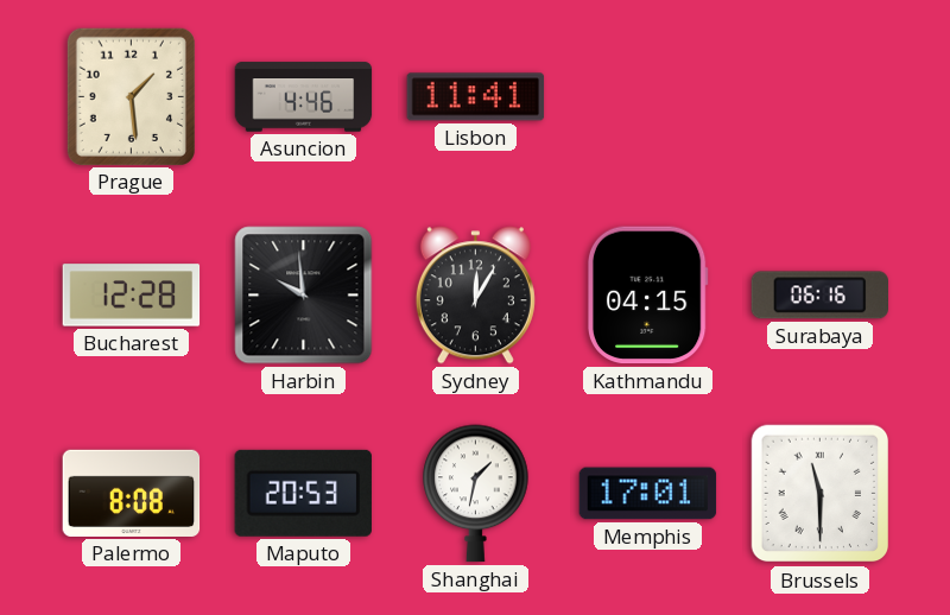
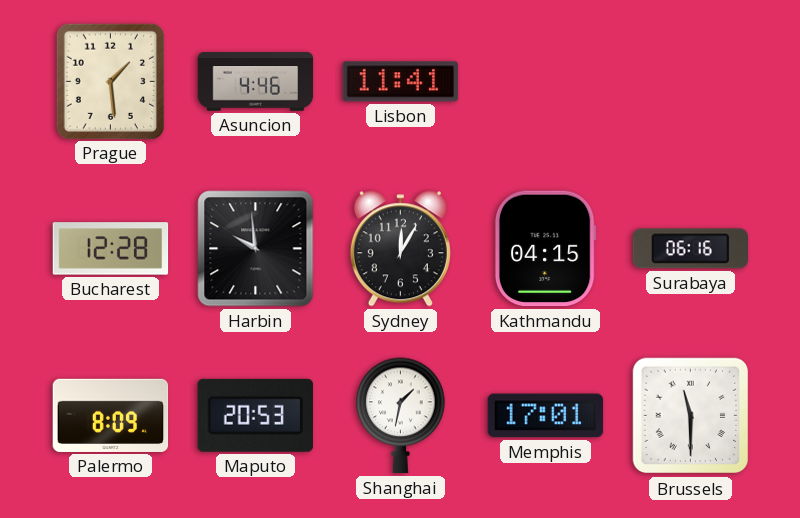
Palermo: 8:08 -> 8:09 (111, 415)
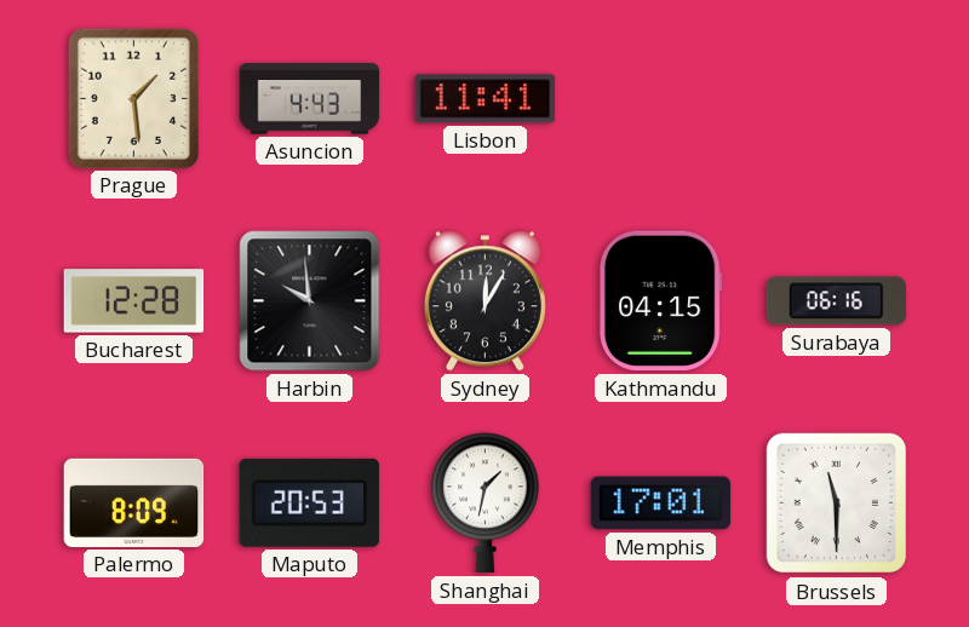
Asuncion: 4:46 -> 4:43 (310, 99)
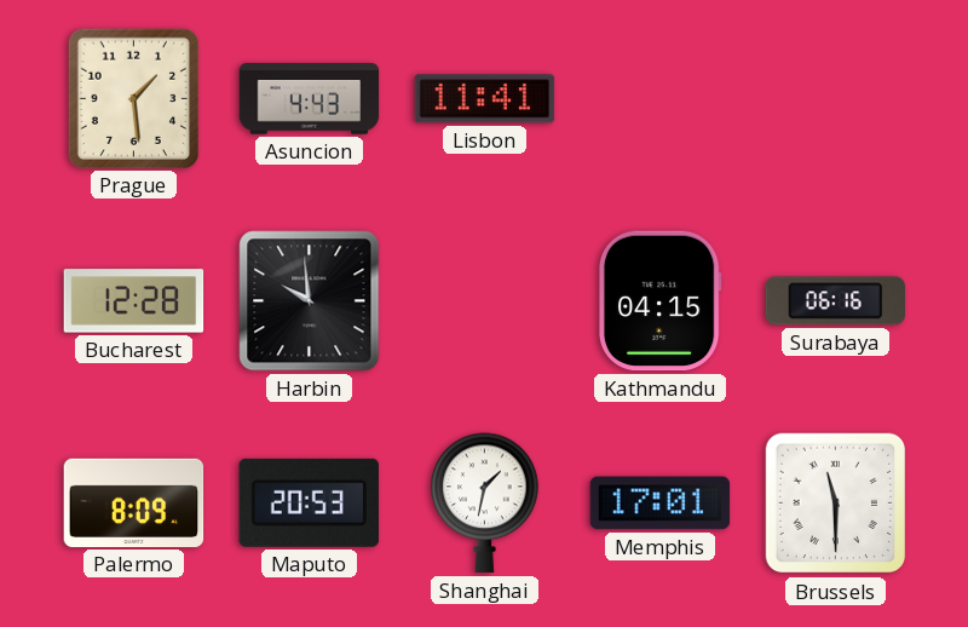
Sydney: 12:05 -> none (484, 301)
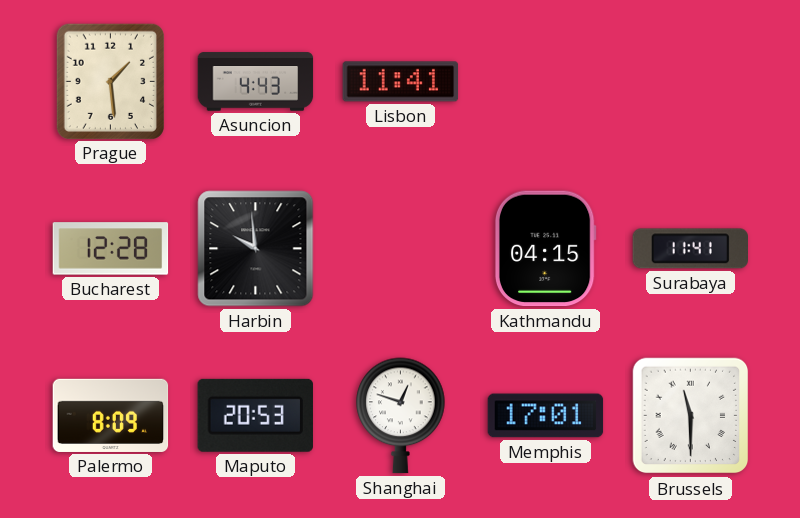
Surabaya: 06:16 -> 11:41 (690, 249)
Shanghai: 1:32 -> 12:48 (401, 416)
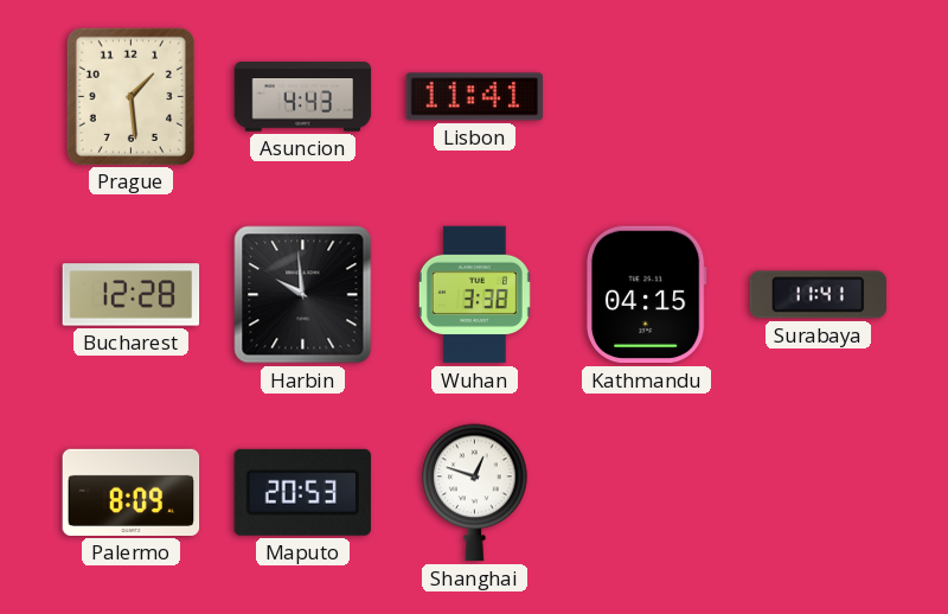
Wuhan: none -> 3:38 (474, 295)
Memphis: 17:01 -> none (546, 416)
Brussels: 11:30 -> none (691, 416)
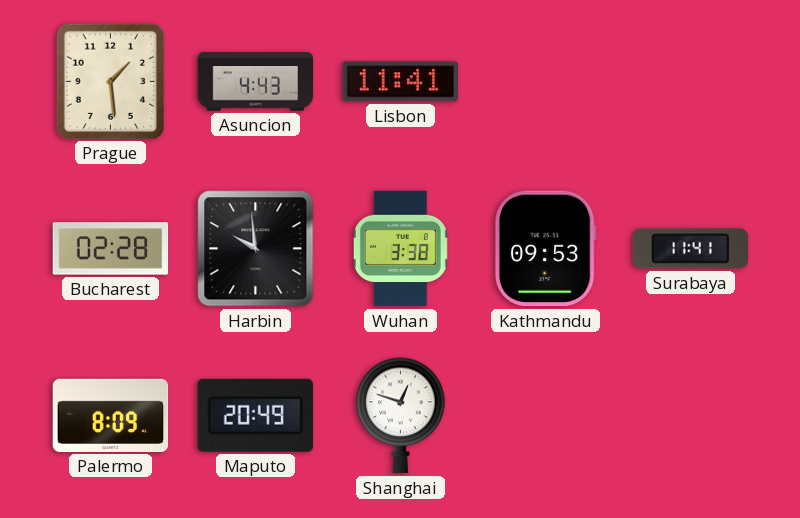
Bucharest: 12:28 -> 02:28 (111, 249)
Kathmandu: 04:15 -> 09:53 (545, 249)
Maputo: 20:53 -> 20:49 (255, 415)
